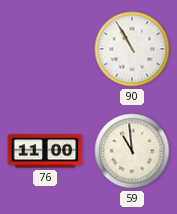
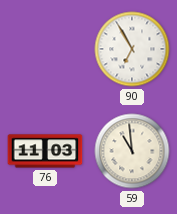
90: 10:55 -> 6:55 (132, 49)
76: 11:00 -> 11:03 (45, 151)
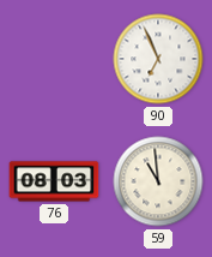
90: 6:55 -> 6:56 (158, 59)
76: 11:03 -> 08:03 (54, 181)
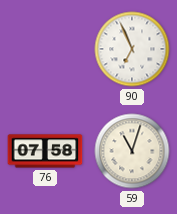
76: 08:03 -> 07:58 (45, 151)
59: 10:59 -> 11:03 (132, 151)
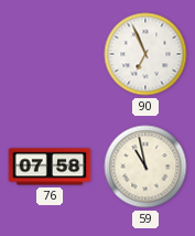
59: 11:03 -> 10:58 (145, 167)
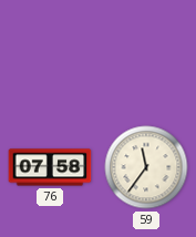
90: 6:56 -> none (145, 54)
59: 10:58 -> 11:36 (146, 167)
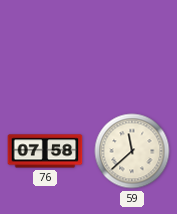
59: 11:36 -> 11:38 (132, 151)
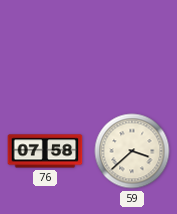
59: 11:38 -> 3:38 (132, 151)
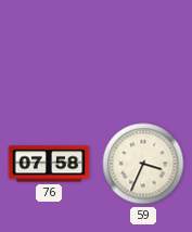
59: 3:38 -> 3:34 (143, 164)
